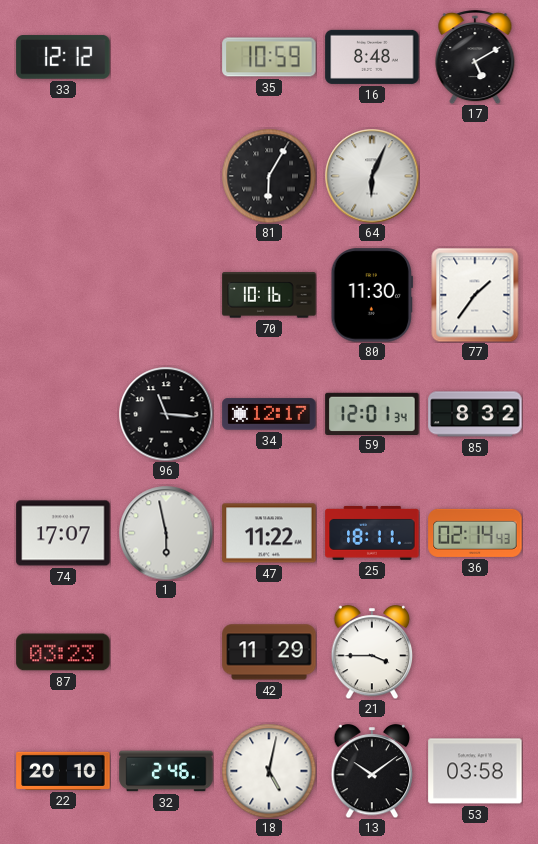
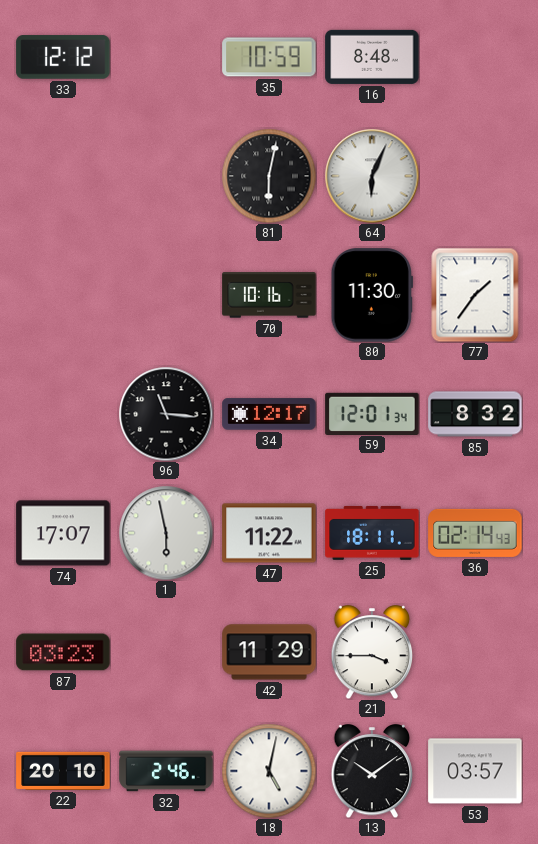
17: 5:10 -> none (475, 58)
81: 6:05 -> 6:02 (269, 176)
53: 03:58 -> 03:57 (475, 771)
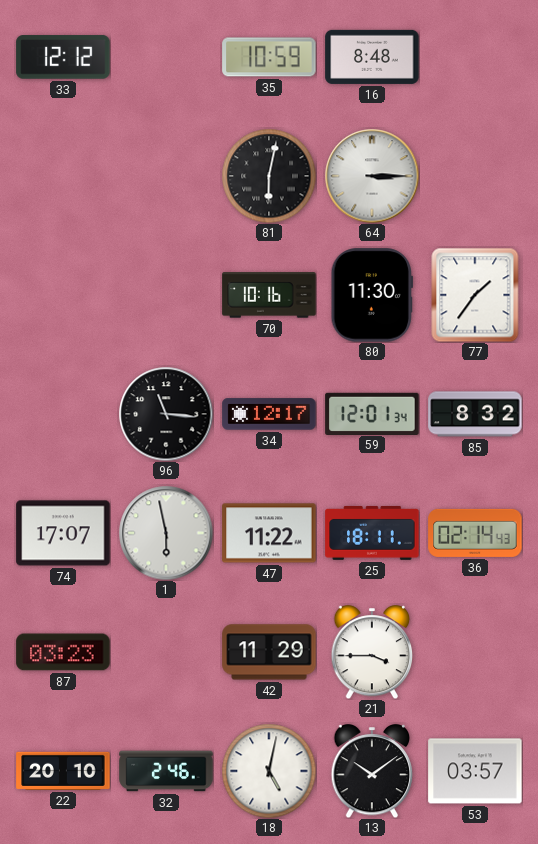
64: 6:04 -> 3:15 (372, 176)
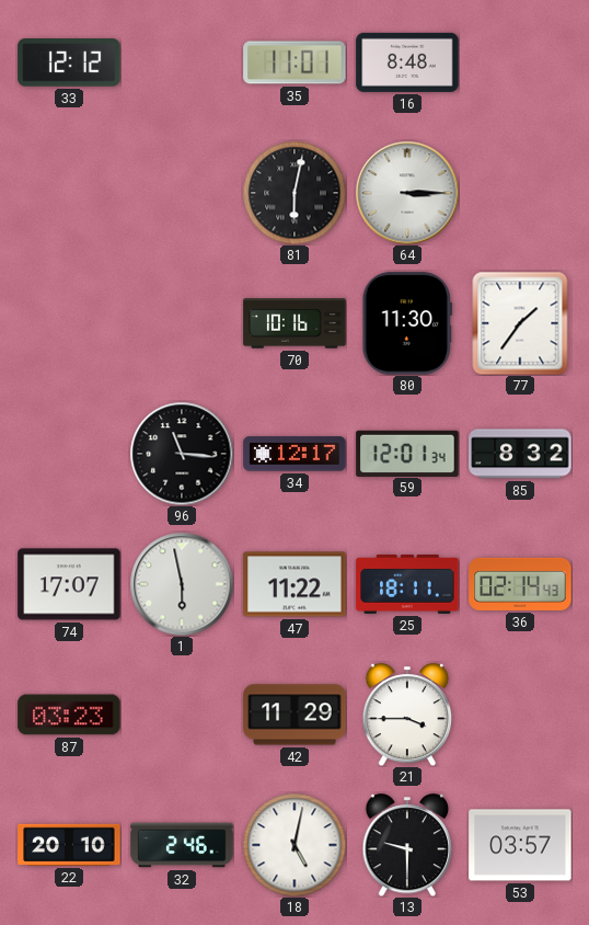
35: 10:59 -> 11:01 (294, 62)
13: 10:09 -> 9:30 (407, 846)
